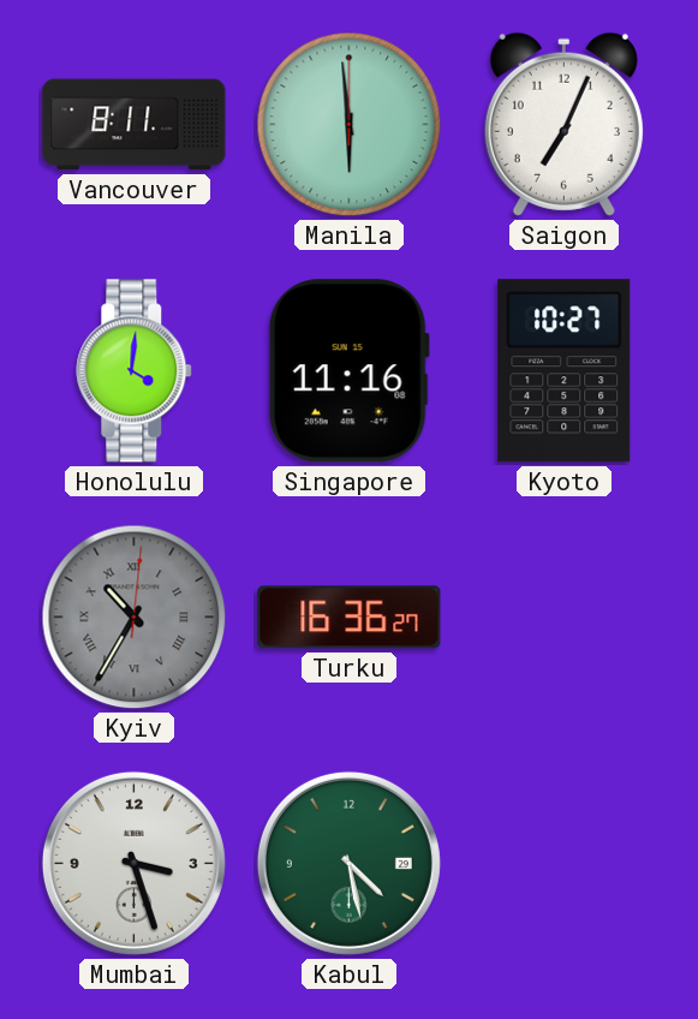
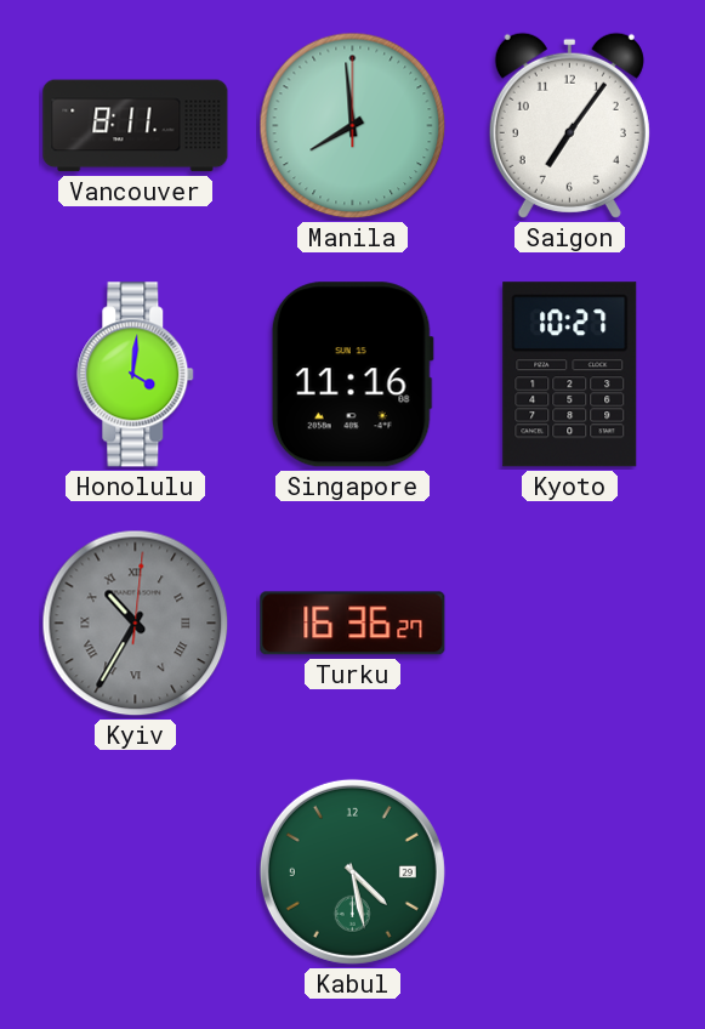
Manila: 5:59 -> 7:59 (353, 126)
Saigon: 7:04 -> 7:06 (569, 125)
Mumbai: 3:27 -> none (133, 863)
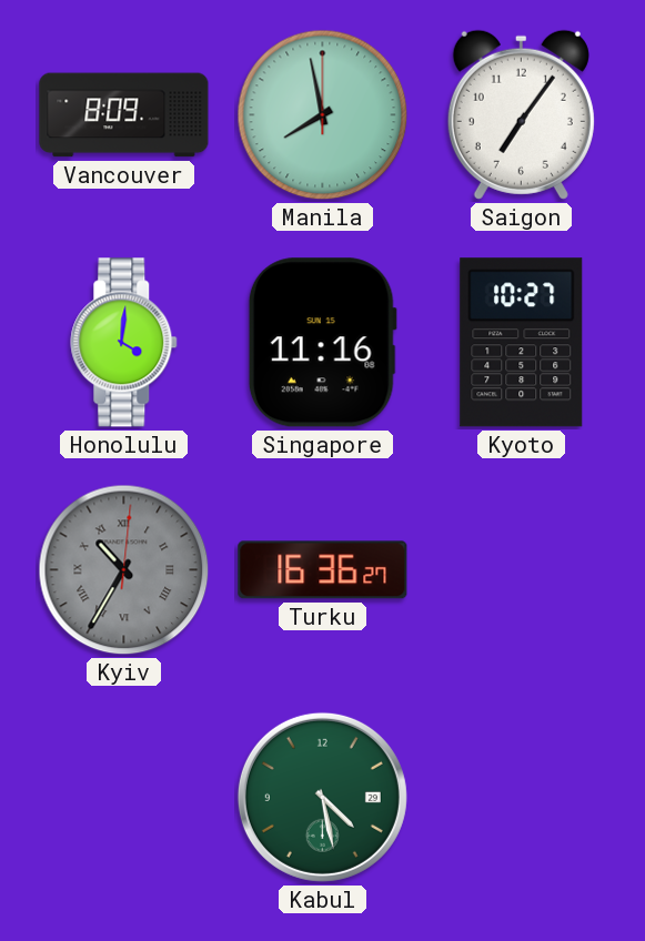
Vancouver: 8:11 -> 8:09 (124, 115)
Manila: 7:59 -> 7:58 (323, 115)
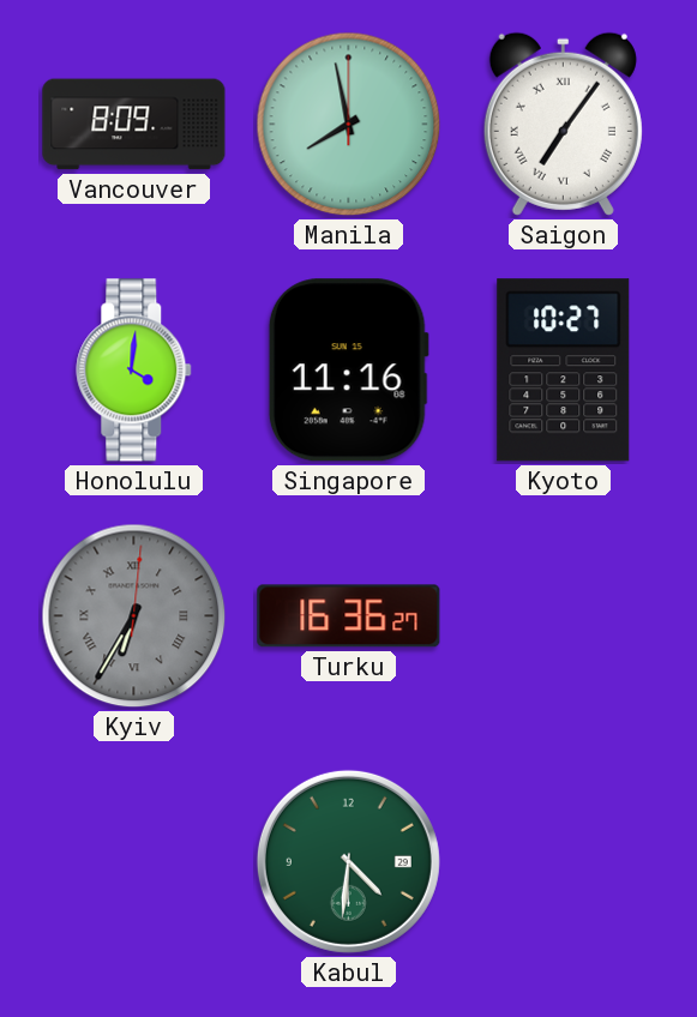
Saigon numerals: Arabic -> Roman (563, 124)
Kyiv: 10:35 -> 6:35 (134, 616)
Kabul: 4:28 -> 4:31 (348, 861)
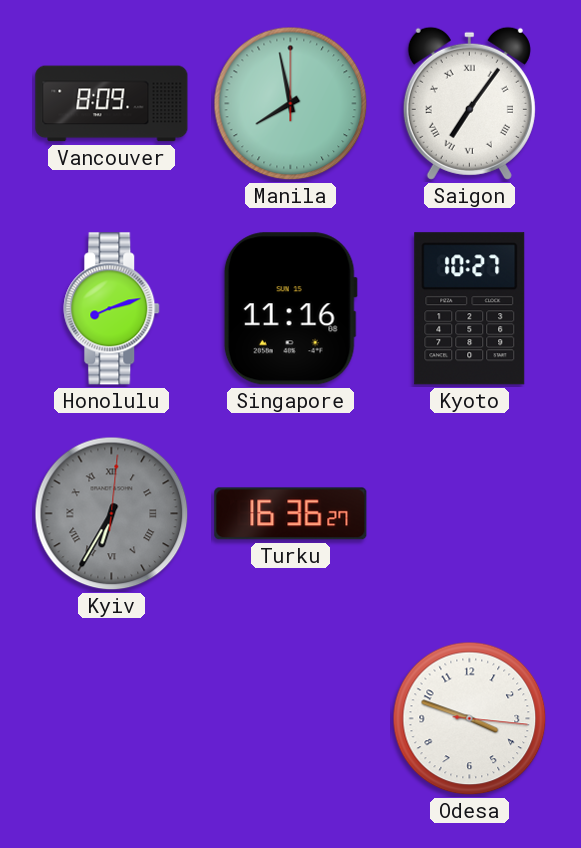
Honolulu: 4:01 -> 8:12 (112, 309)
Kabul: 4:31 -> none (348, 861)
Odesa: none -> 3:48 (470, 719)
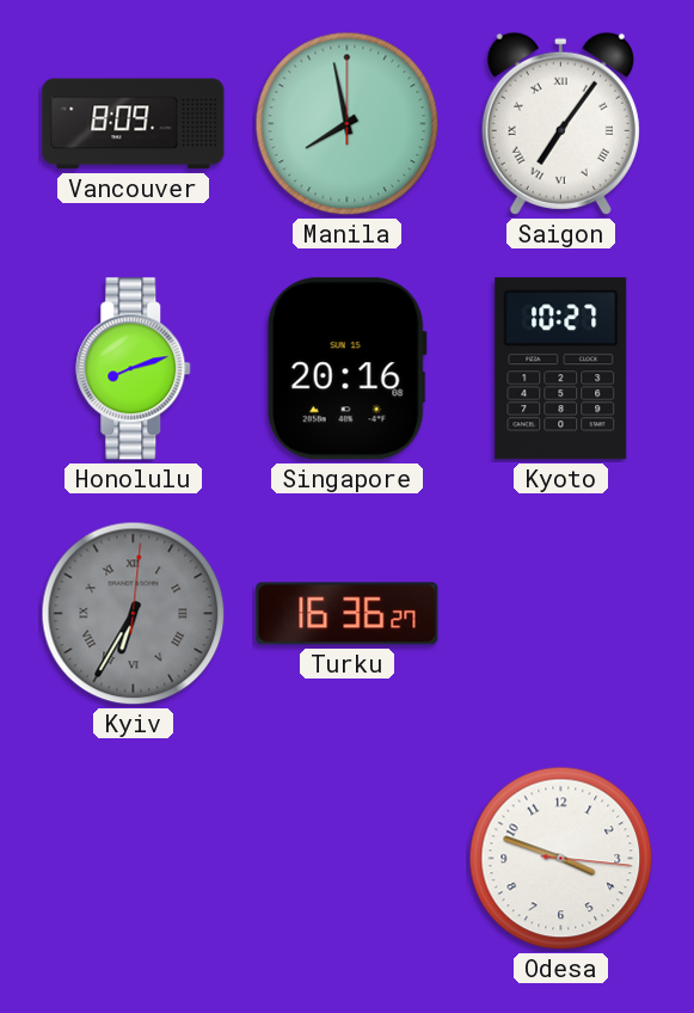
Singapore: 11:16 -> 20:16 (346, 369)
